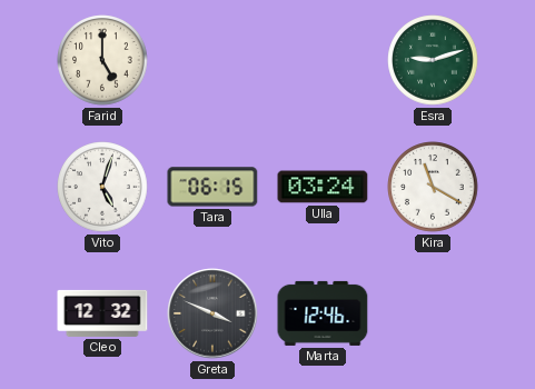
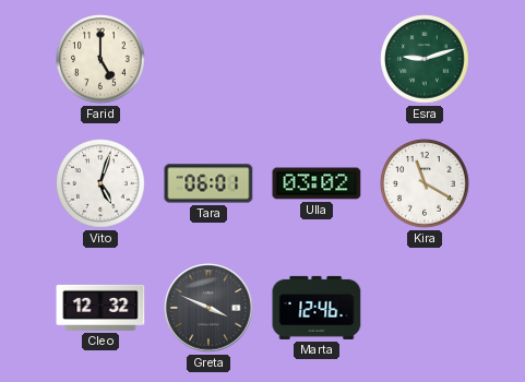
Tara: 06:15 -> 06:01 (208, 183)
Ulla: 03:24 -> 03:02 (317, 183)
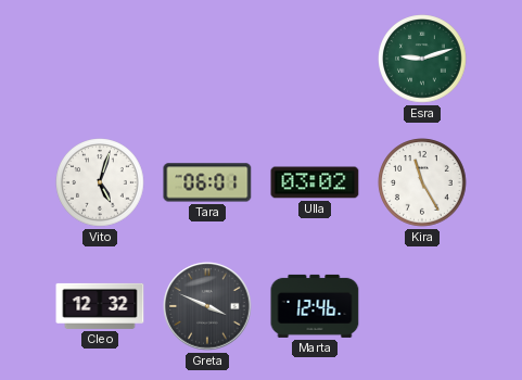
Farid: 5:00 -> none (100, 59)
Kira: 11:20 -> 11:25 (422, 182)
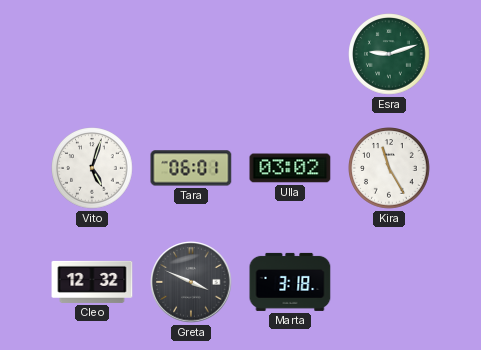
Marta: 12:46 -> 3:18 (290, 282)
